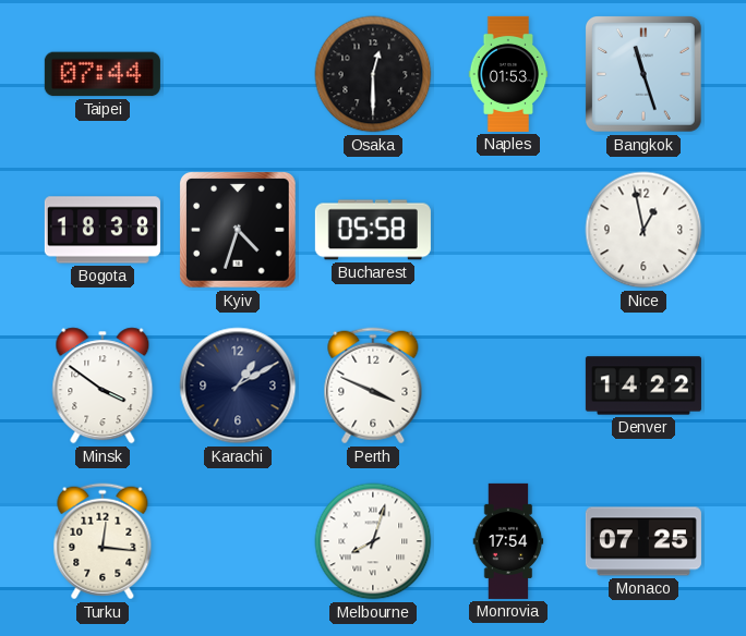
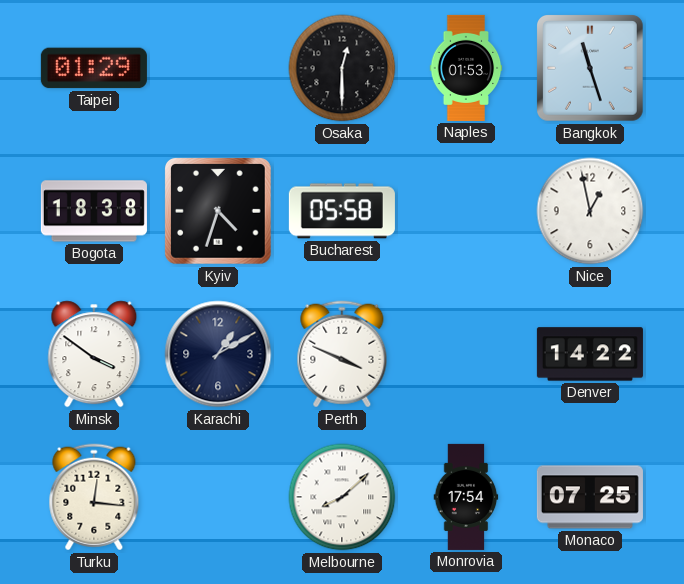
Taipei: 07:44 -> 01:29 (94, 68)
Melbourne: 8:03 -> 8:08 (342, 497)
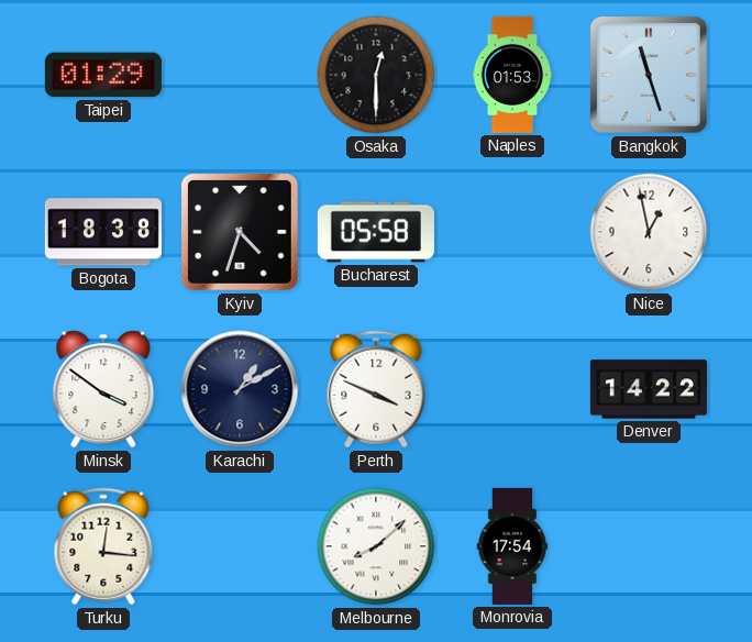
Monaco: 07:25 -> none (590, 497)
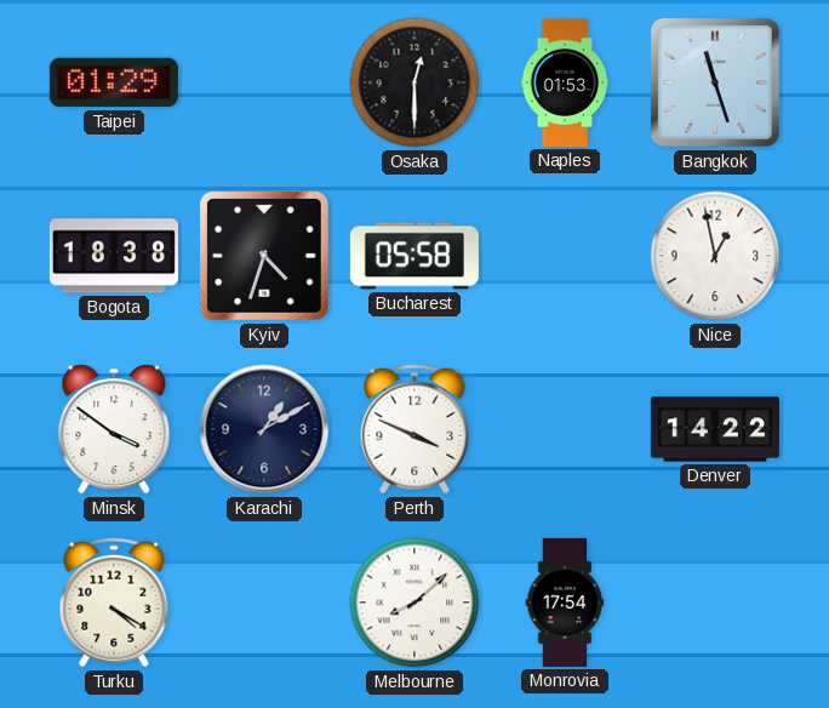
Turku: 12:16 -> 4:20 (114, 603)
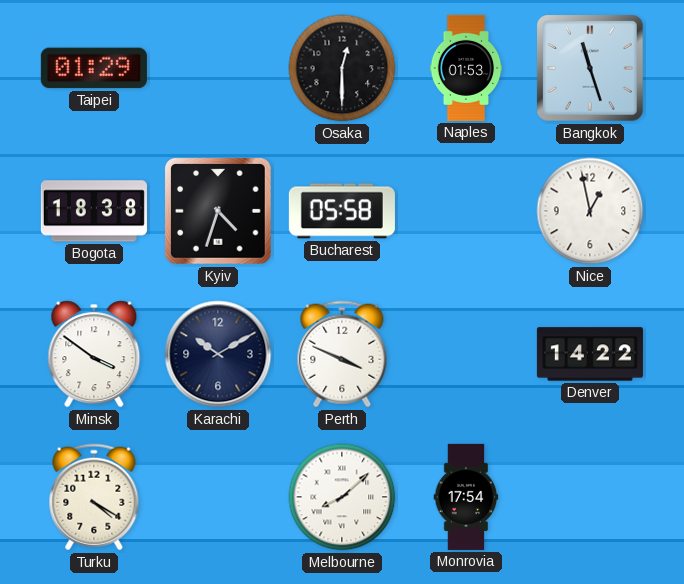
Karachi: 1:10 -> 10:10 (218, 354)
